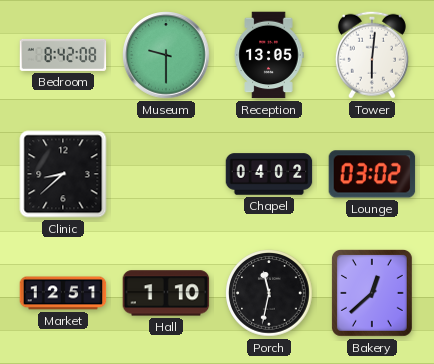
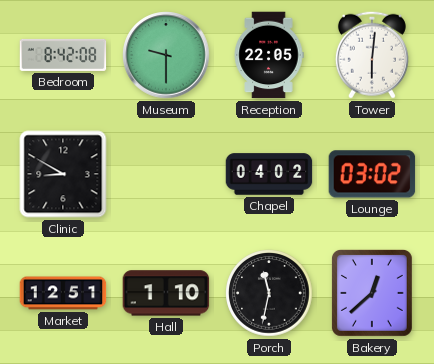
Reception: 13:05 -> 22:05 (269, 55)
Clinic: 8:38 -> 8:50 (63, 174)
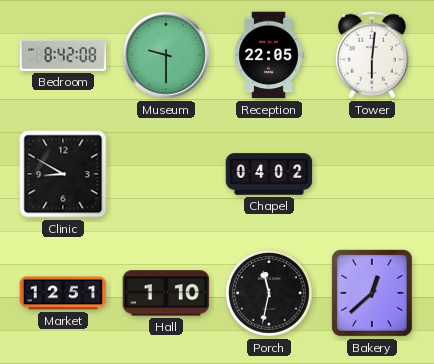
Lounge: 03:02 -> none (372, 174)
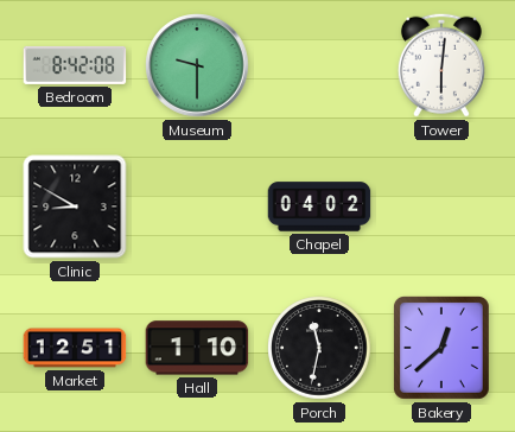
Reception: 22:05 -> none (269, 55)
